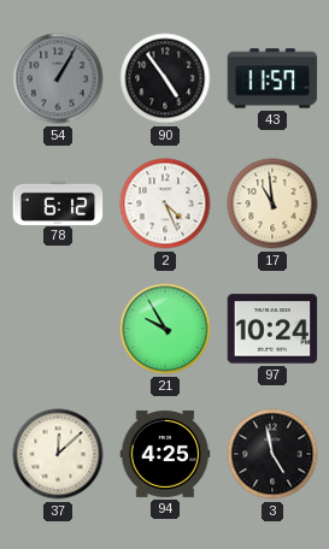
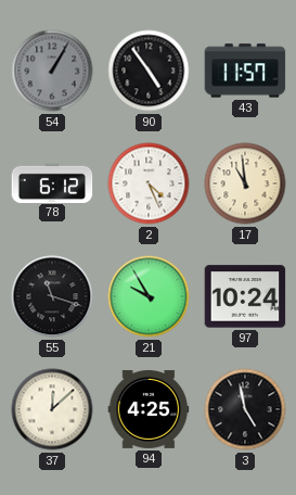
55: none -> 11:18 (52, 296)
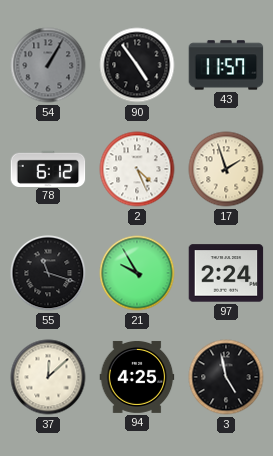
17: 10:59 -> 1:57 (226, 169)
97: 10:24 -> 2:24 (226, 273)
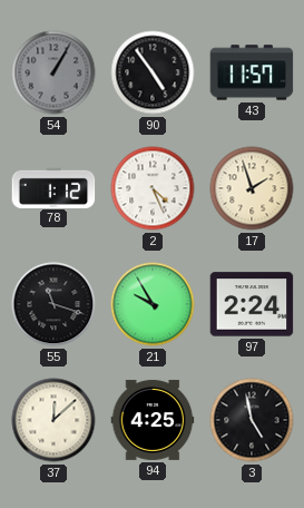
78: 6:12 -> 1:12 (53, 187)
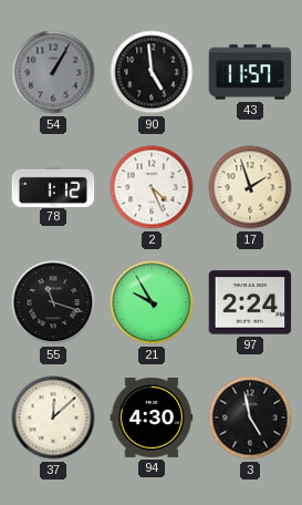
90: 4:54 -> 4:59 (152, 72)
94: 4:25 -> 4:30 (152, 418)
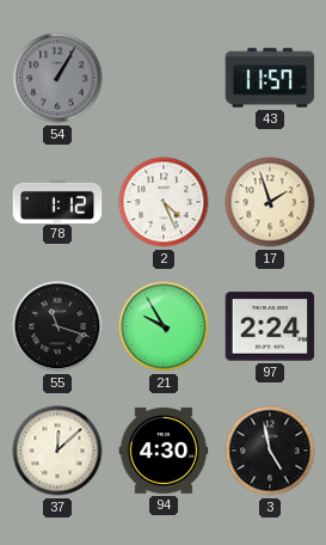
90: 4:59 -> none (152, 72)
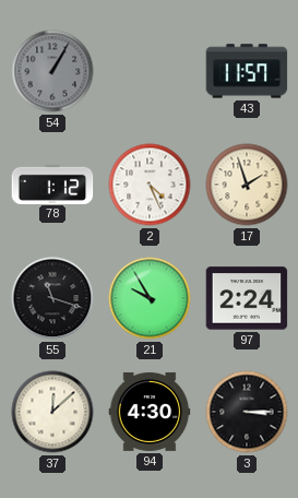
3: 4:58 -> 3:15 (247, 412)
